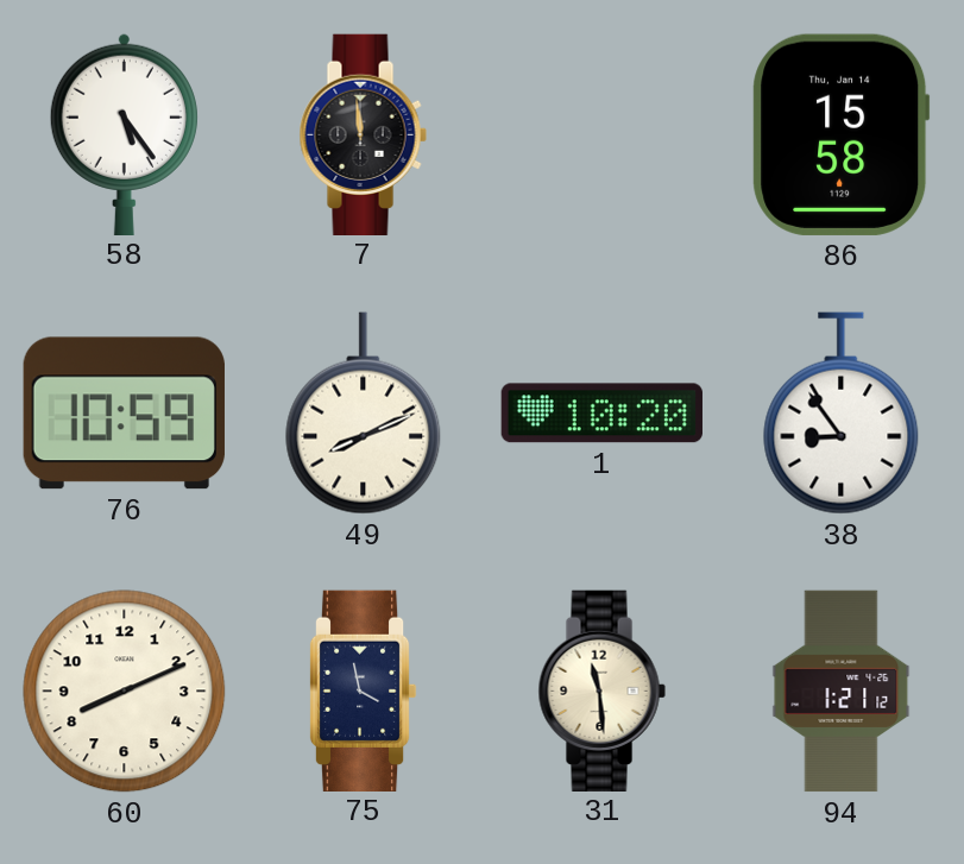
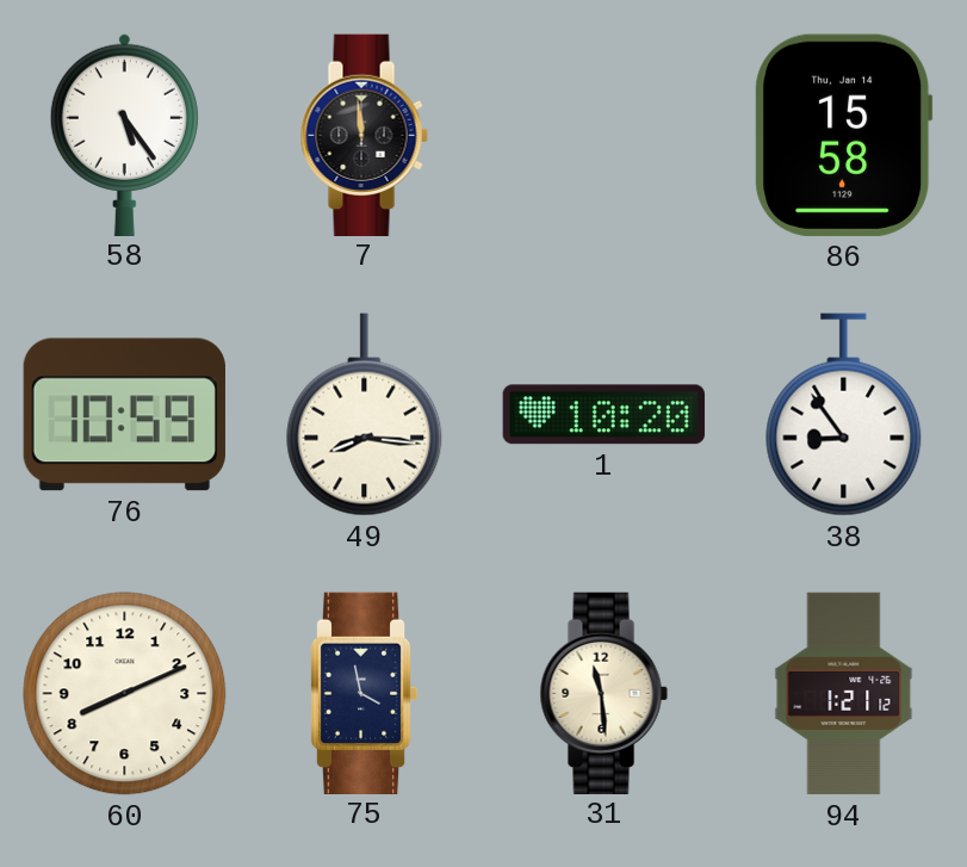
49: 8:11 -> 8:16 (365, 415)
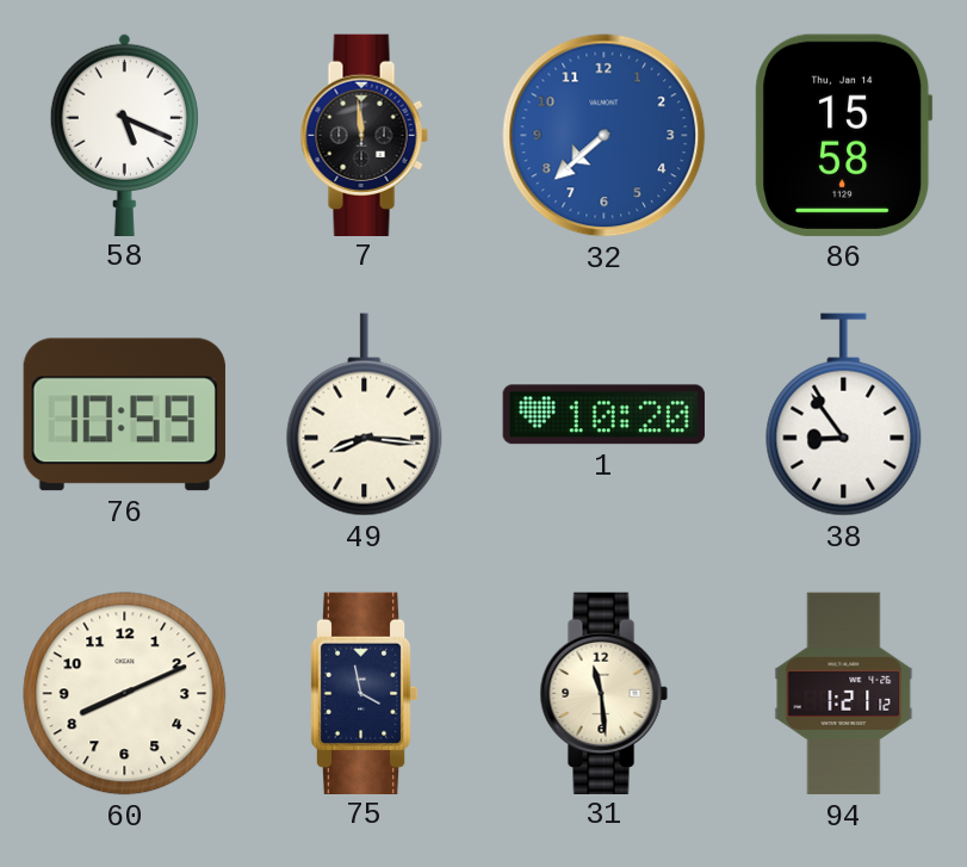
58: 5:24 -> 5:19 (124, 135)
32: none -> 7:38 (605, 136)
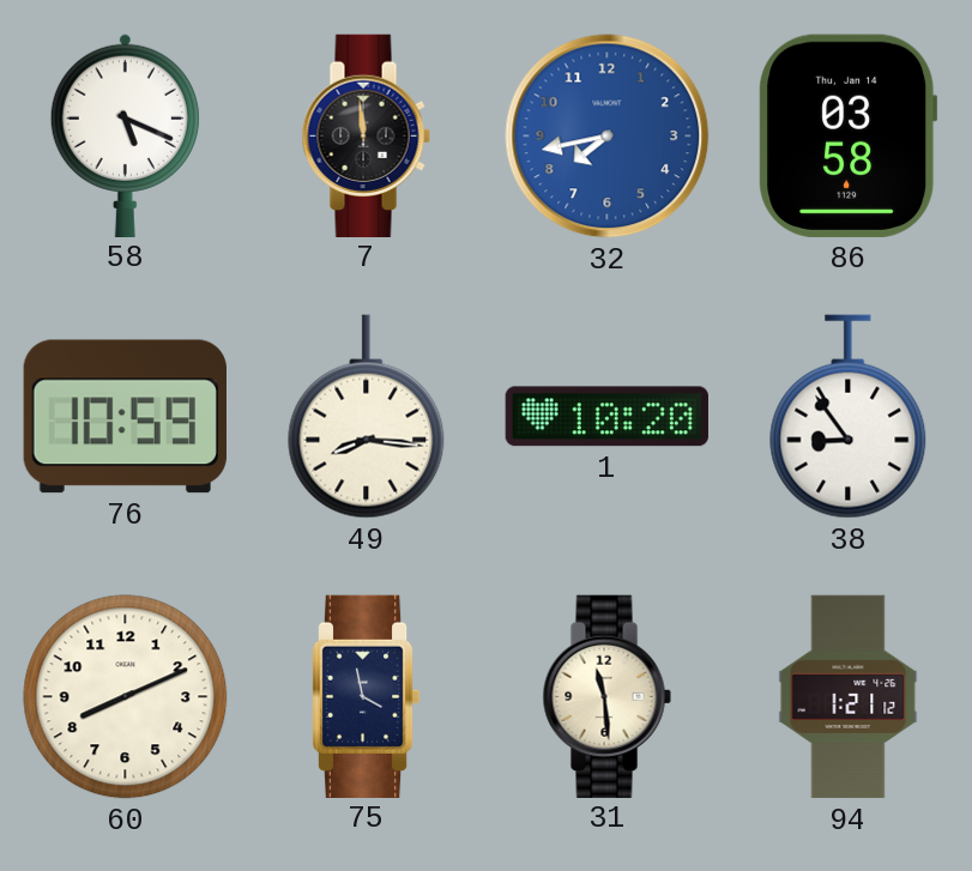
32: 7:38 -> 7:43 (608, 137)
86: 15:58 -> 03:58 (849, 135)
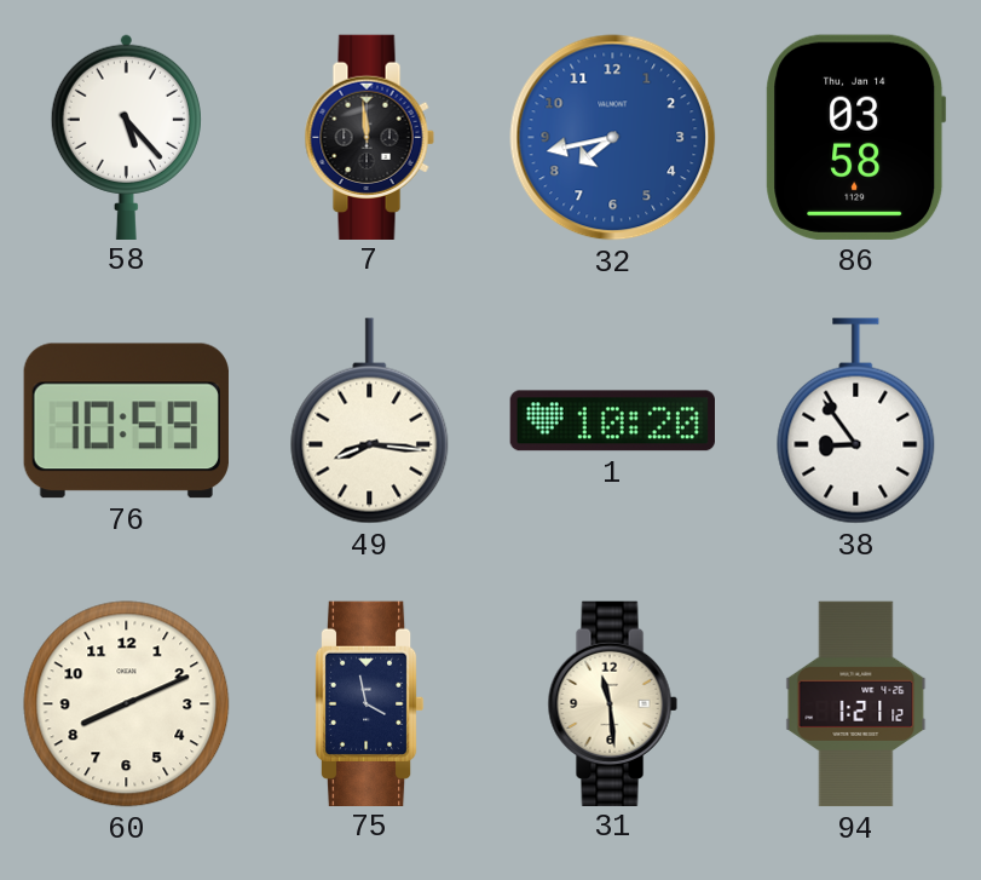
58: 5:19 -> 5:23 (126, 137)
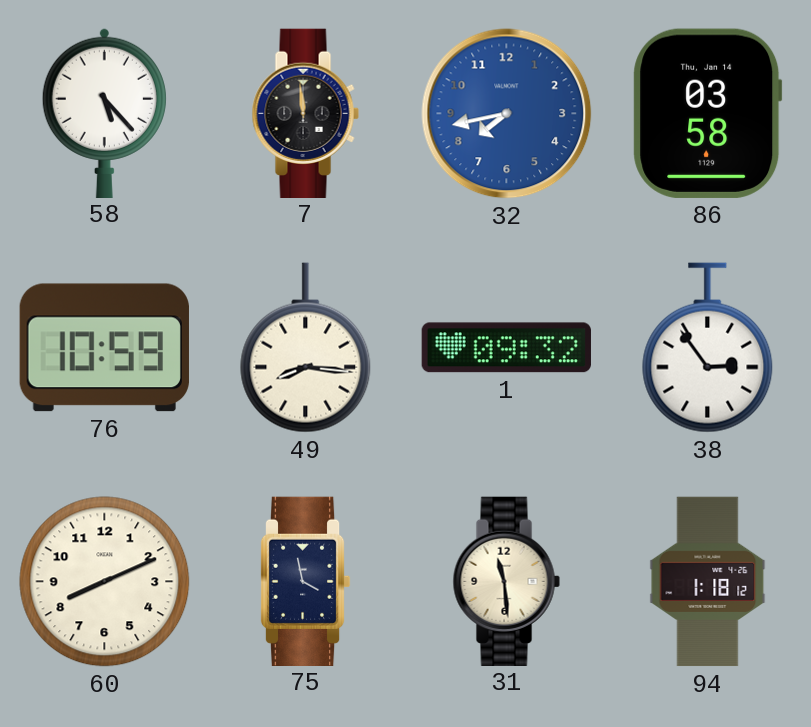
1: 10:20 -> 09:32 (506, 348)
38: 8:54 -> 2:54 (708, 348)
94: 1:21 -> 1:18 (708, 582)
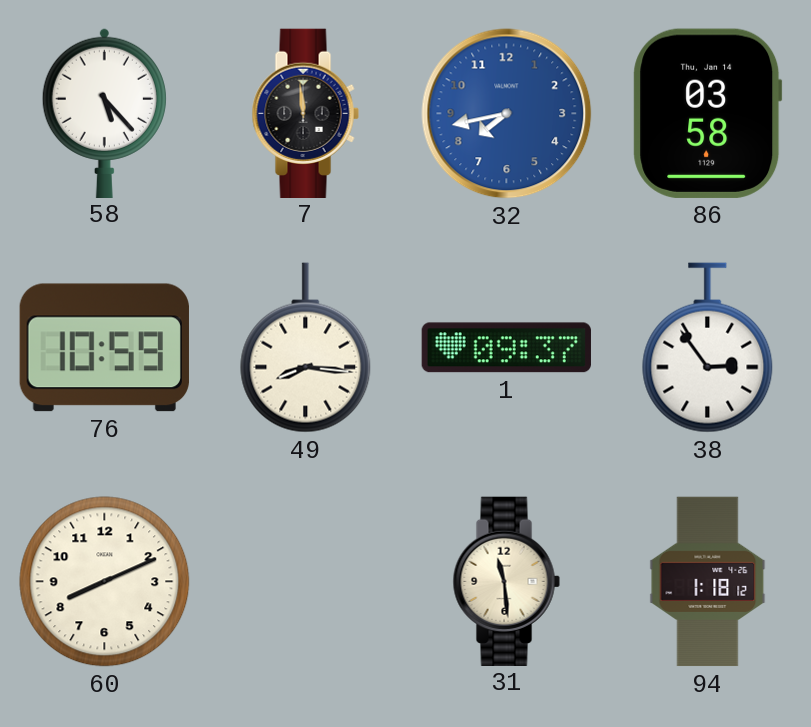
1: 09:32 -> 09:37 (506, 348)
75: 3:58 -> none (305, 581)
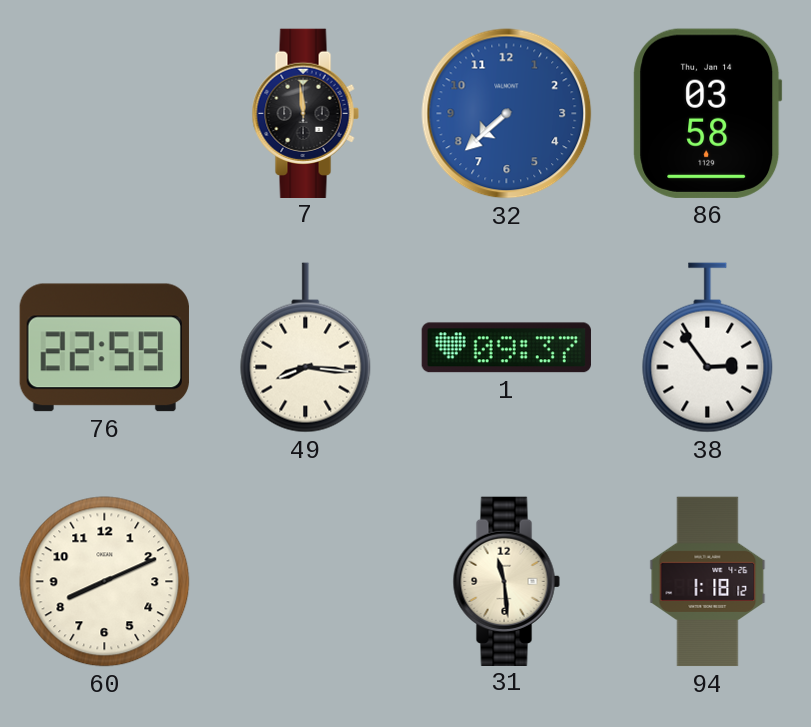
58: 5:23 -> none (104, 113)
32: 7:43 -> 7:38 (507, 114)
76: 10:59 -> 22:59 (104, 348)
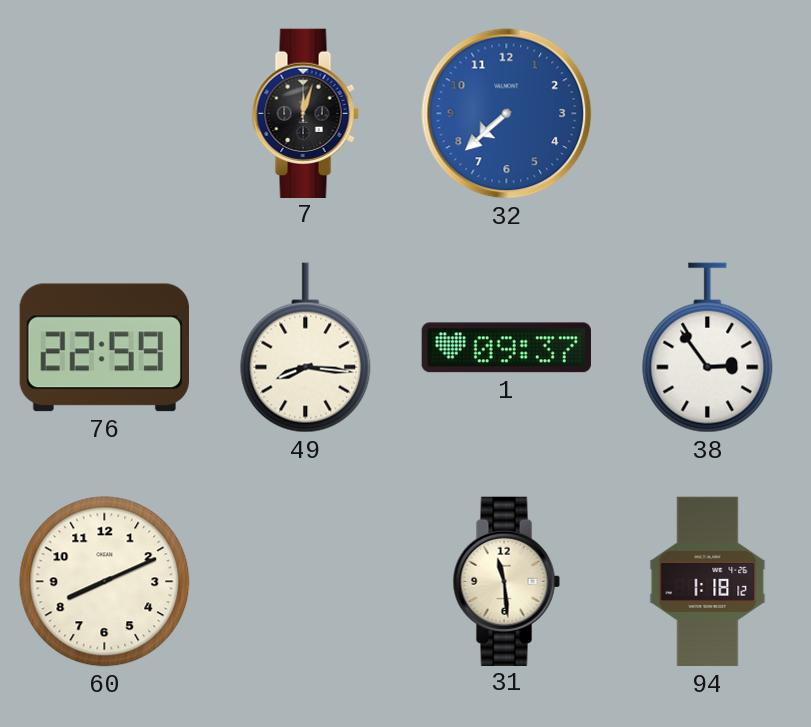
7: 11:59 -> 12:03 (305, 113)
86: 03:58 -> none (708, 113)
